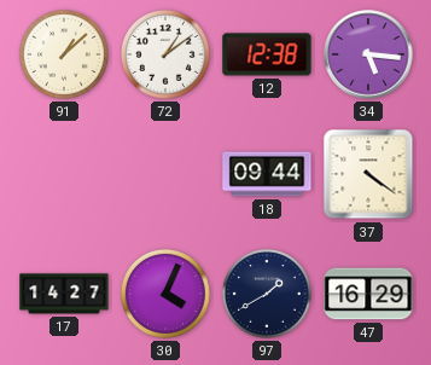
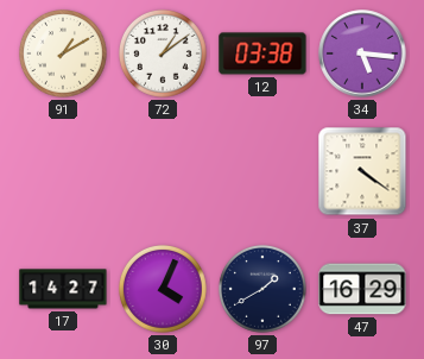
91: 1:08 -> 1:10 (63, 53)
12: 12:38 -> 03:38 (262, 53)
18: 09:44 -> none (267, 174)
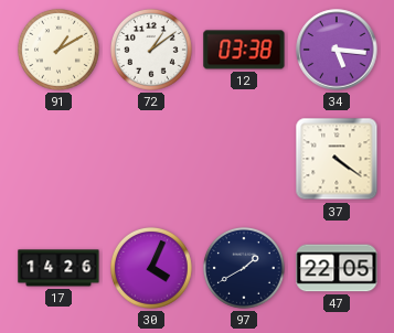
17: 14:27 -> 14:26 (58, 268)
47: 16:29 -> 22:05 (337, 268)
